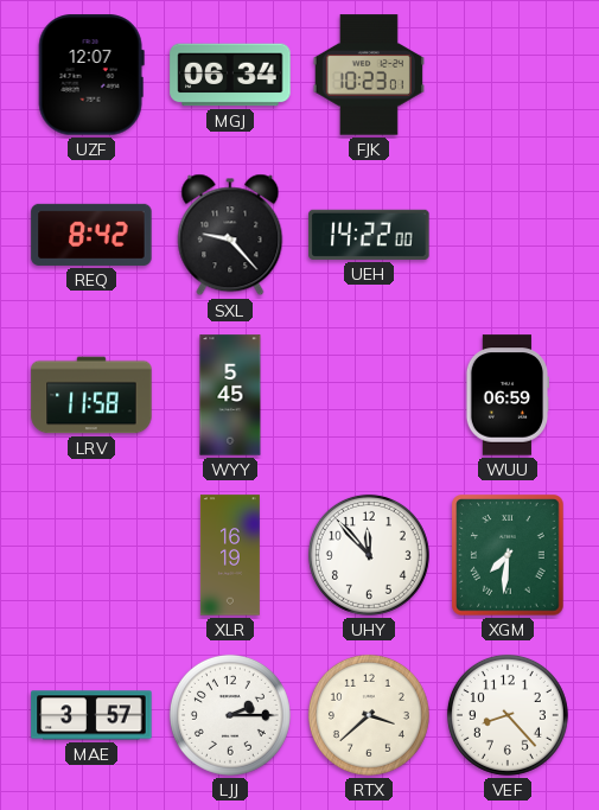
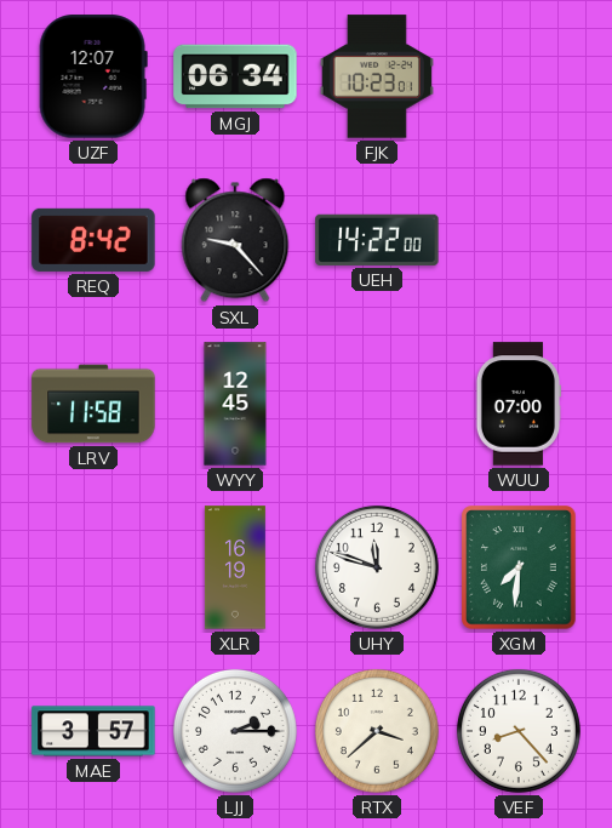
WYY: 5:45 -> 12:45 (235, 404)
WUU: 06:59 -> 07:00 (519, 404)
UHY: 11:53 -> 11:48 (377, 567)
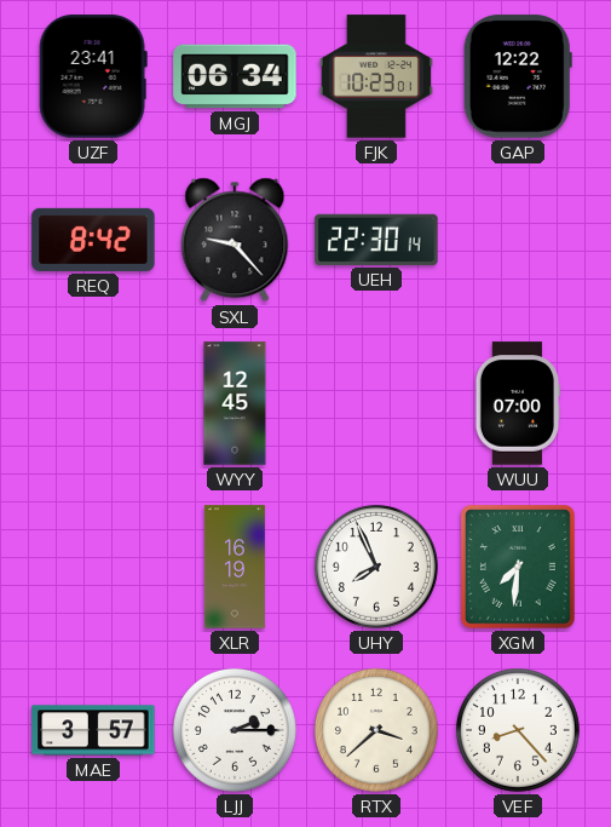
UZF: 12:07 -> 23:41 (93, 76)
GAP: none -> 12:22 (518, 76)
UEH: 14:22 -> 22:30 (376, 240)
LRV: 11:58 -> none (93, 404)
UHY: 11:48 -> 7:56 (376, 567)
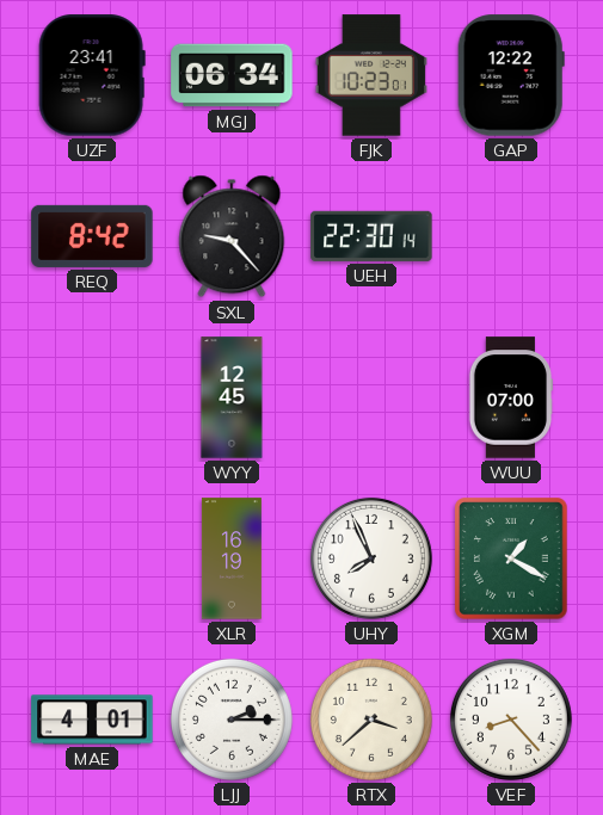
XGM: 7:31 -> 1:20 (511, 558)
MAE: 3:57 -> 4:01 (92, 720)
